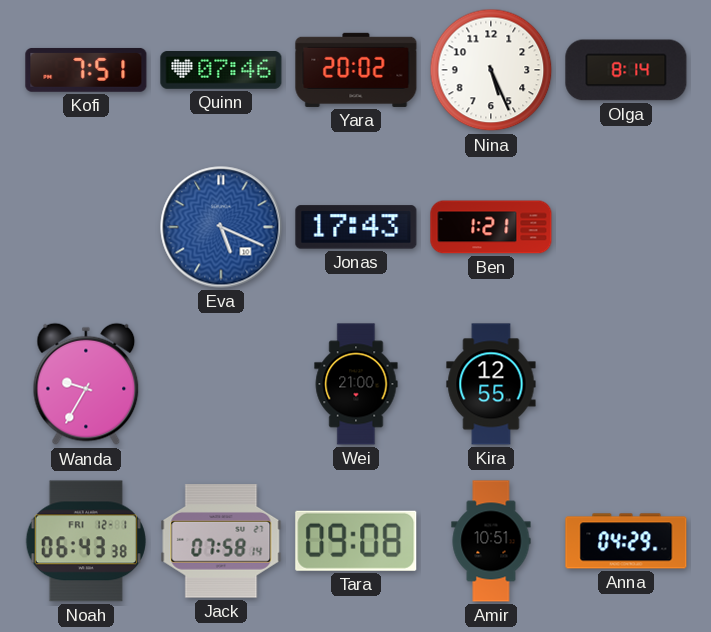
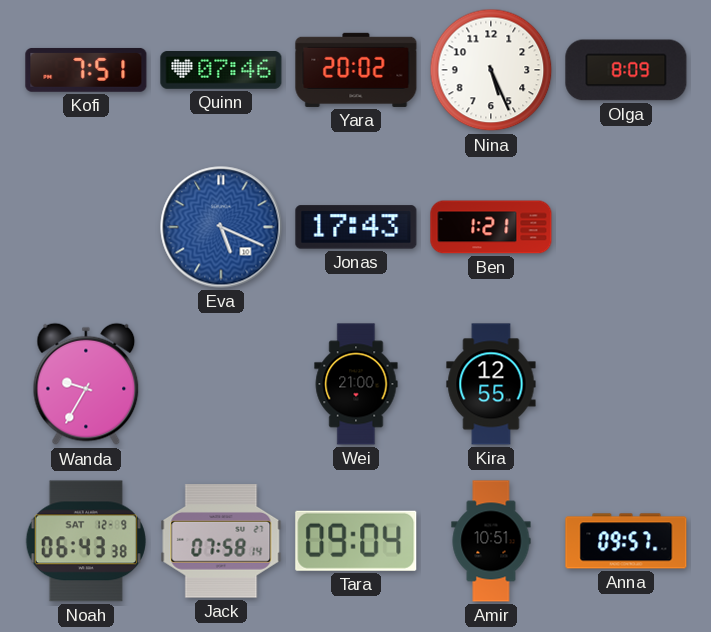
Olga: 8:14 -> 8:09 (626, 70)
Noah date: FRI 12-1 -> SAT 12-9 (86, 541)
Tara: 09:08 -> 09:04 (356, 541)
Anna: 04:29 -> 09:57 (626, 541)
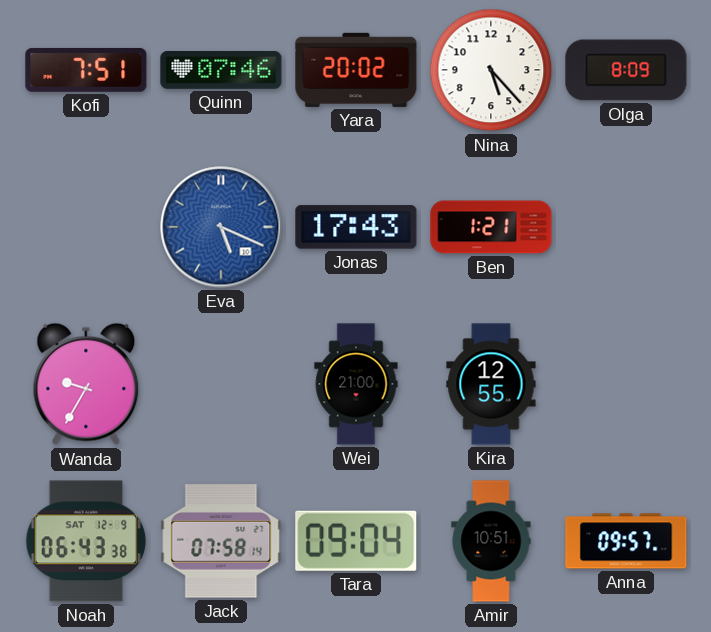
Nina: 5:26 -> 5:23 (491, 70)
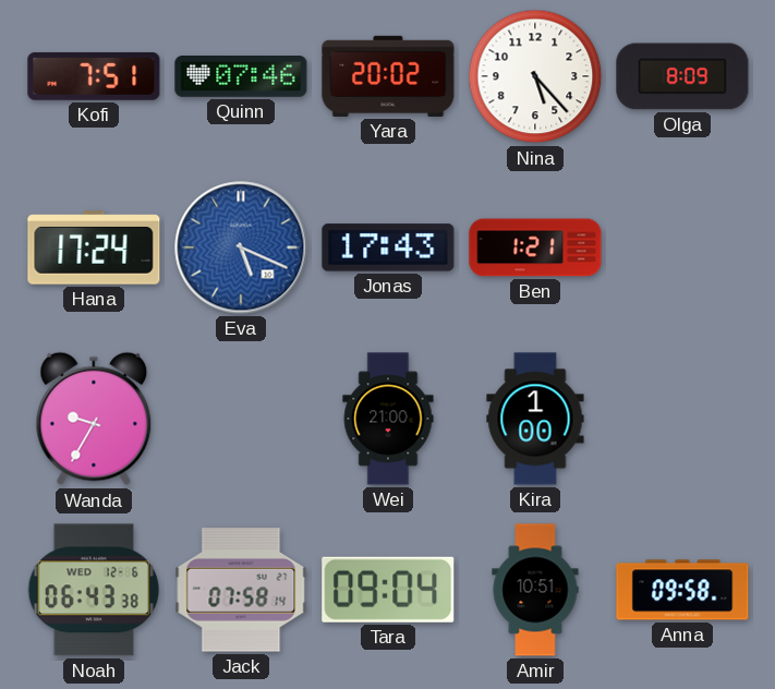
Hana: none -> 17:24 (94, 247)
Kira: 12:55 -> 1:00 (535, 419)
Noah date: SAT 12-9 -> WED 12-6 (94, 590)
Anna: 09:57 -> 09:58 (682, 590)
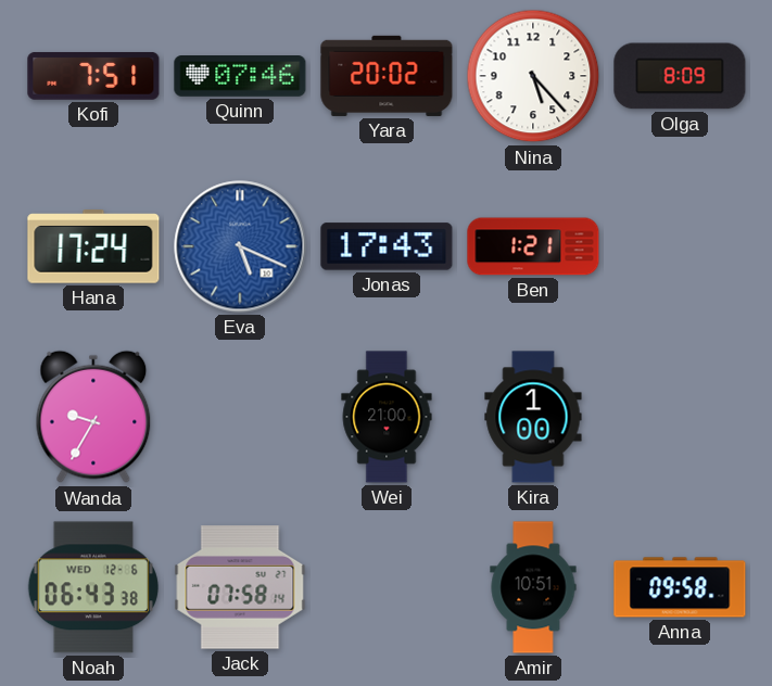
Tara: 09:04 -> none (388, 590)
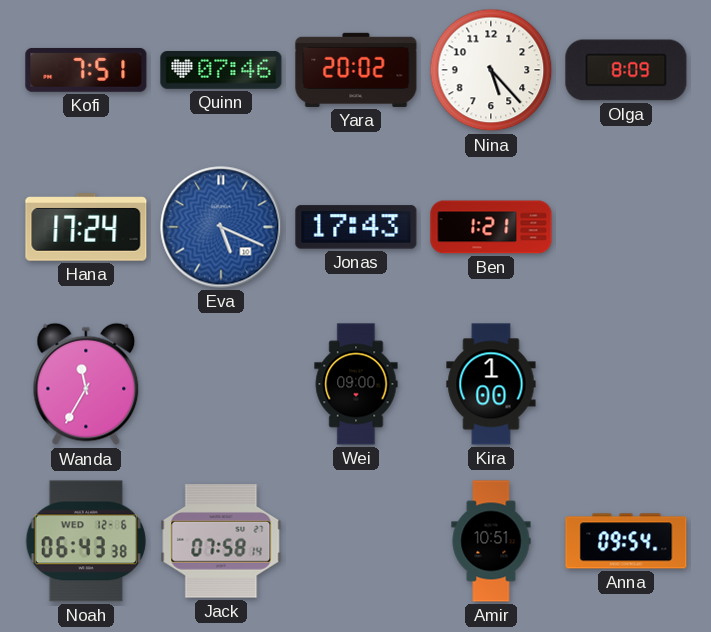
Wanda: 9:35 -> 11:35 (86, 384)
Wei: 21:00 -> 09:00 (356, 384)
Anna: 09:58 -> 09:54 (626, 541)
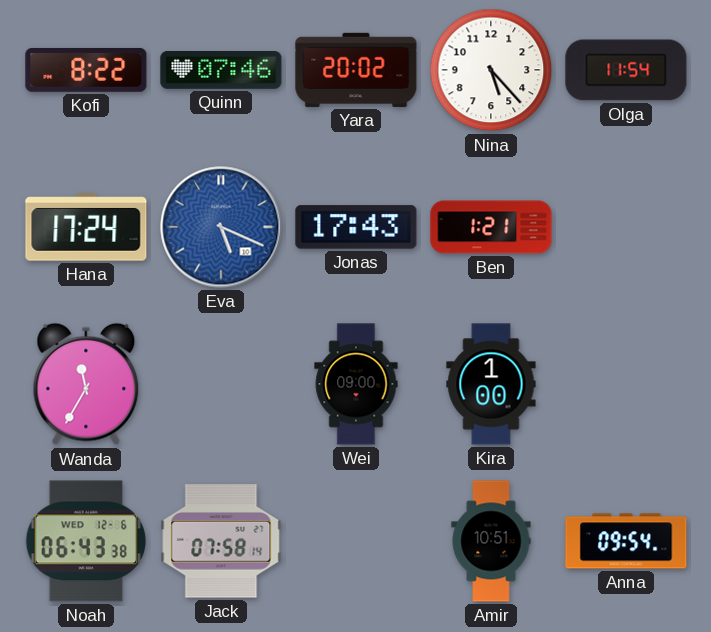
Kofi: 7:51 -> 8:22 (86, 70)
Olga: 8:09 -> 11:54 (626, 70)
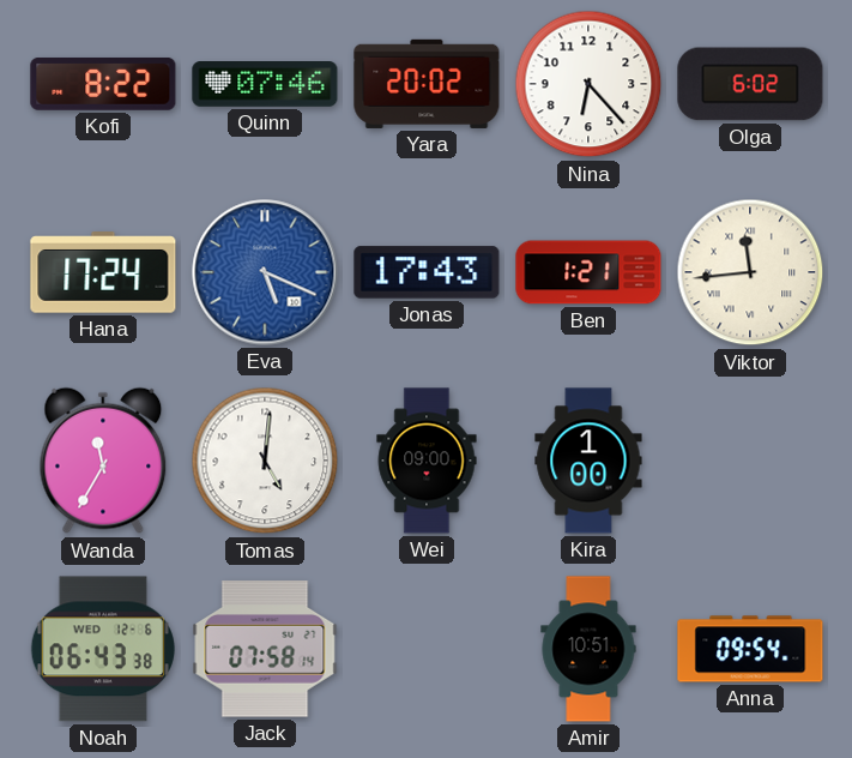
Nina: 5:23 -> 6:23 (588, 84)
Olga: 11:54 -> 6:02 (750, 84)
Viktor: none -> 11:44 (750, 272)
Tomas: none -> 5:01 (265, 461)
